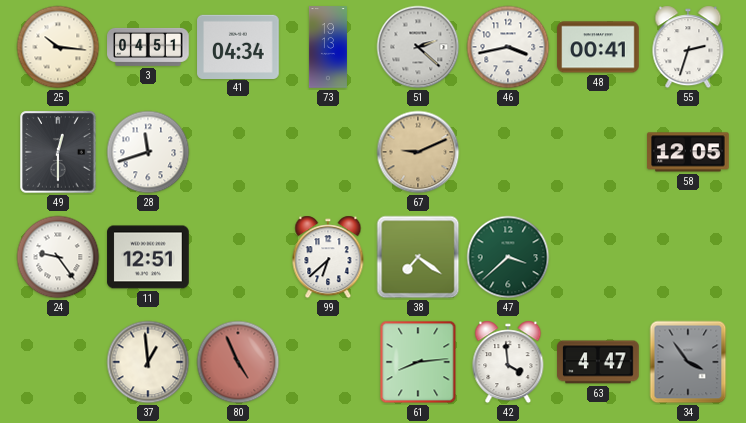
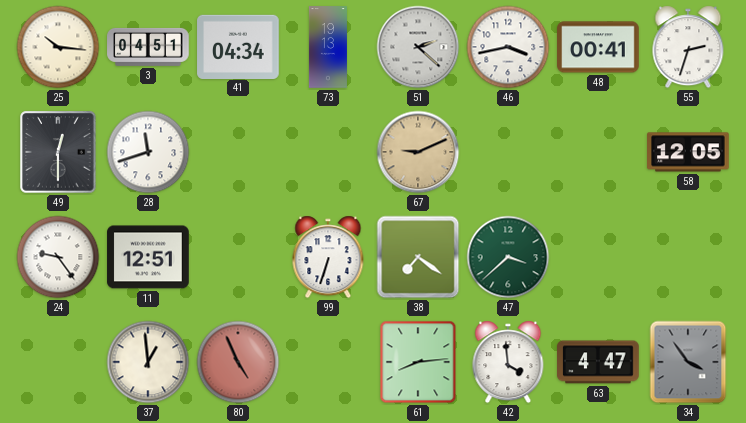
99: 6:38 -> 6:33 (328, 257)
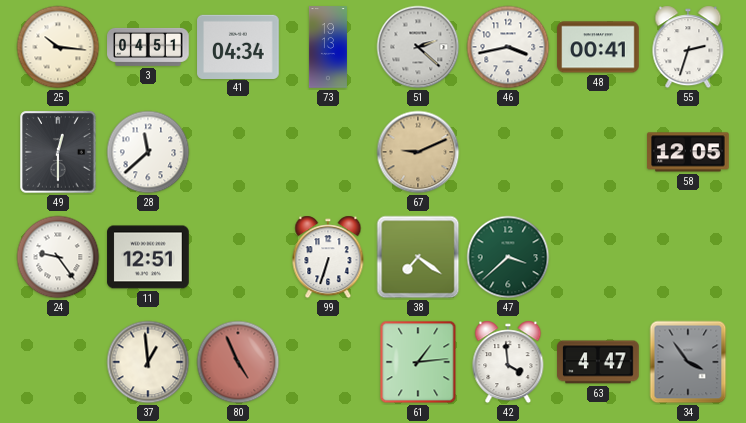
28: 11:42 -> 11:38 (148, 152)
61: 8:14 -> 1:14 (418, 362)
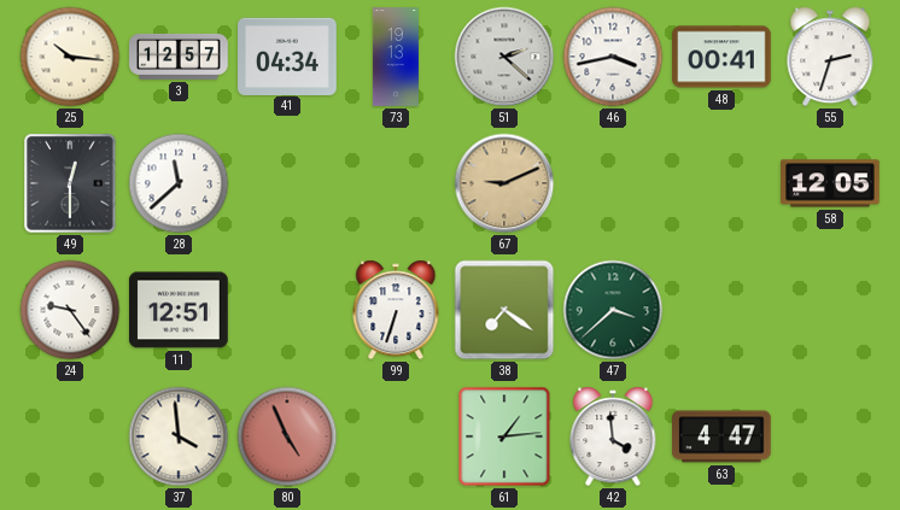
3: 04:51 -> 12:57 (179, 57)
37: 12:59 -> 3:59 (179, 436)
34: 3:54 -> none (688, 362)
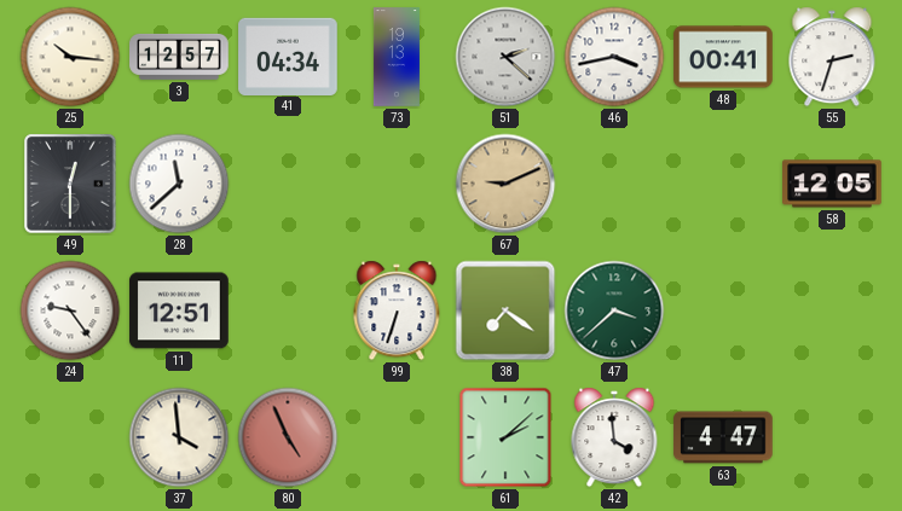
61: 1:14 -> 2:08 (505, 437)
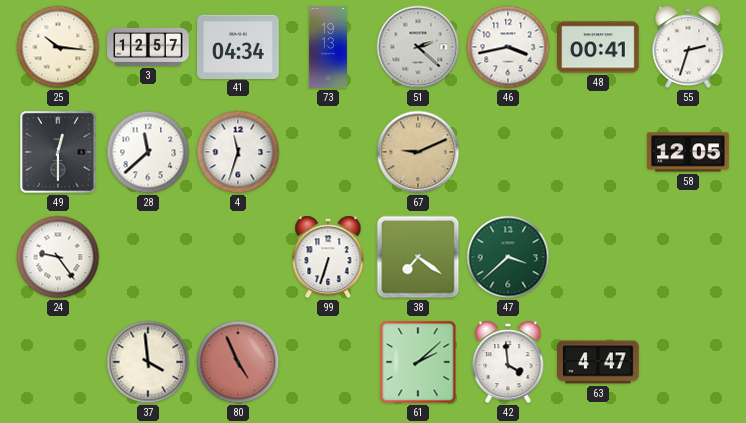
4: none -> 11:33 (238, 152)
11: 12:51 -> none (179, 310)
